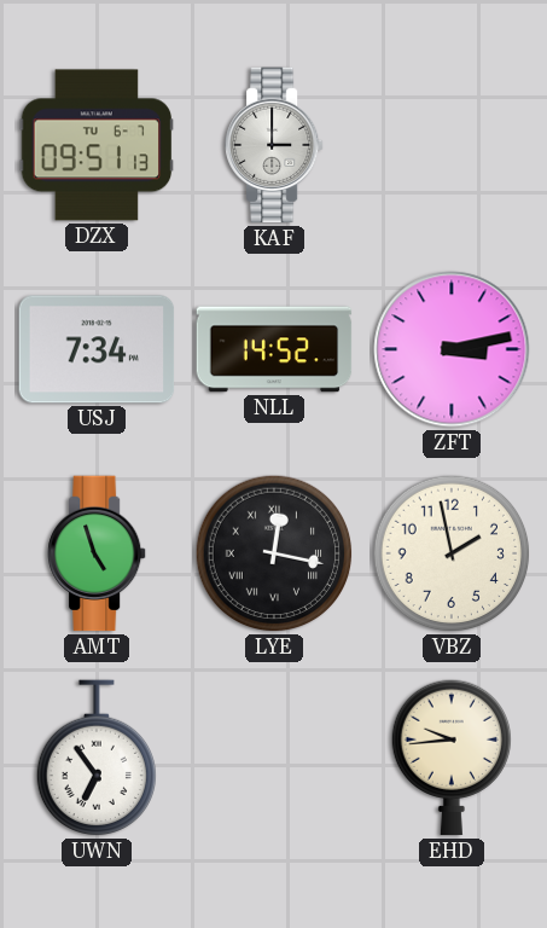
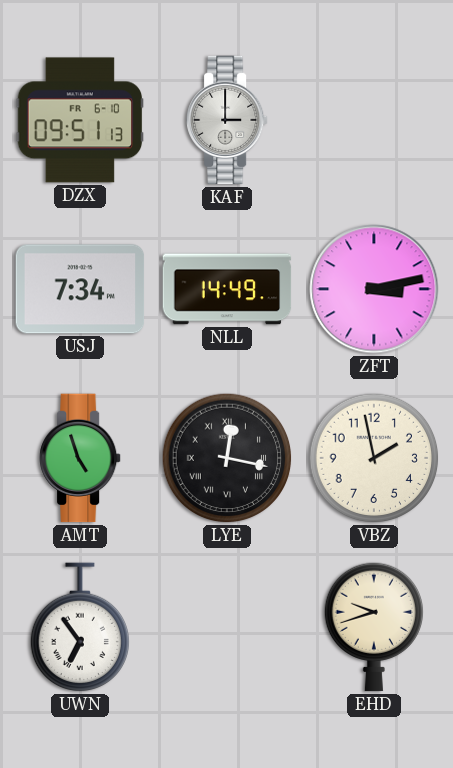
DZX date: TU 6-7 -> FR 6-10 (80, 120)
NLL: 14:52 -> 14:49 (227, 289)
EHD: 9:44 -> 9:42 (373, 627)
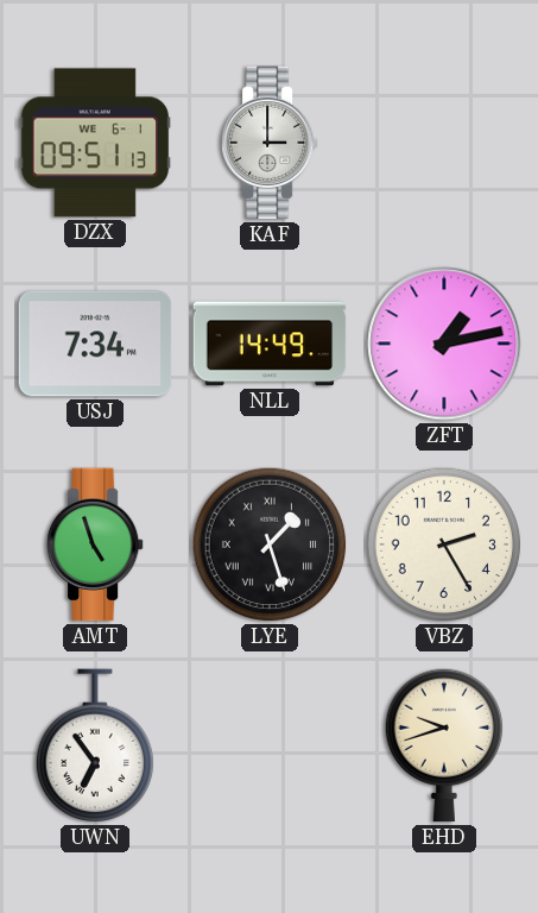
DZX date: FR 6-10 -> WE 6-1 (95, 143)
ZFT: 3:13 -> 1:13 (444, 344)
LYE: 12:17 -> 1:27 (270, 544)
VBZ: 1:58 -> 2:25 (444, 544)
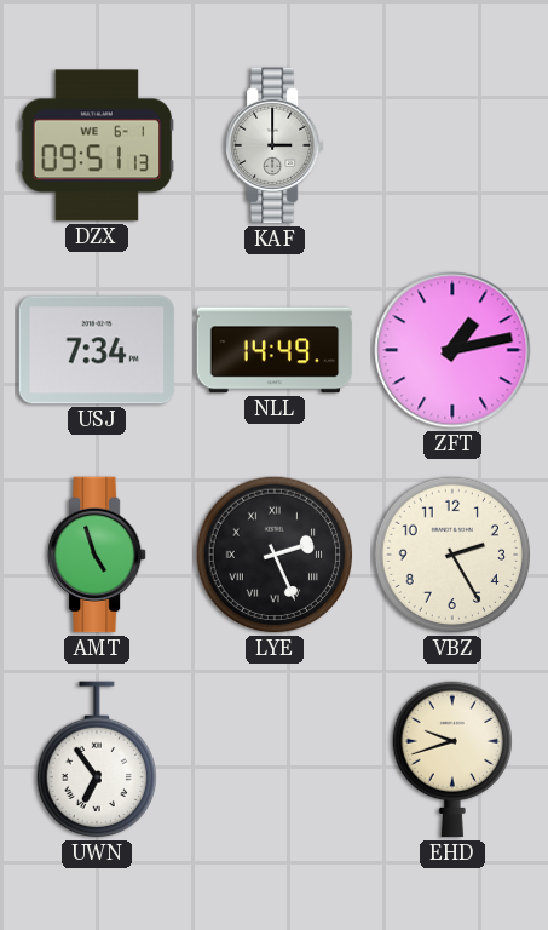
LYE: 1:27 -> 2:26 (275, 555)
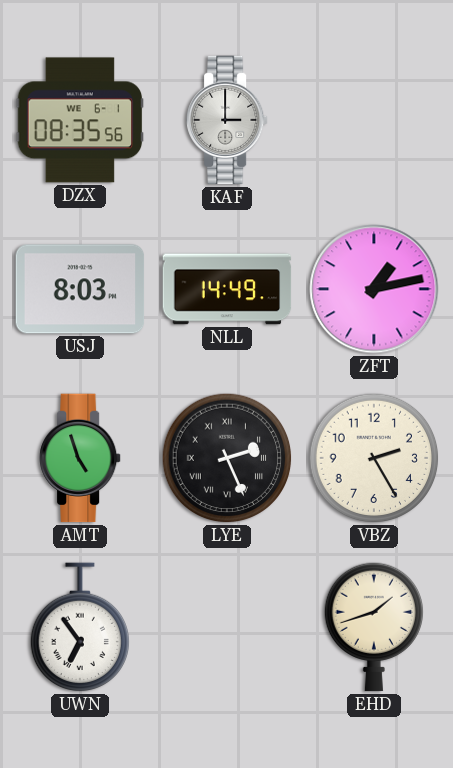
DZX: 09:51 -> 08:35 (80, 120)
USJ: 7:34 -> 8:03 (80, 289)
EHD: 9:42 -> 1:42 (373, 627)
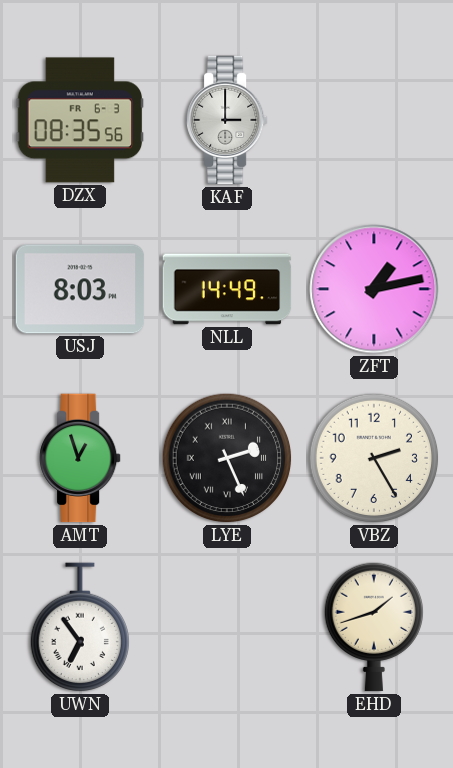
DZX date: WE 6-1 -> FR 6-3 (80, 120)
AMT: 4:57 -> 12:57 (81, 458)
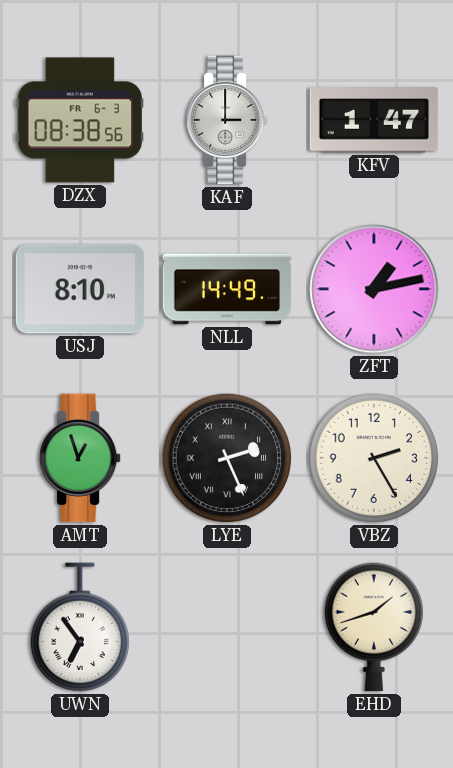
DZX: 08:35 -> 08:38 (80, 120)
KFV: none -> 1:47 (374, 120)
USJ: 8:03 -> 8:10 (80, 289)
